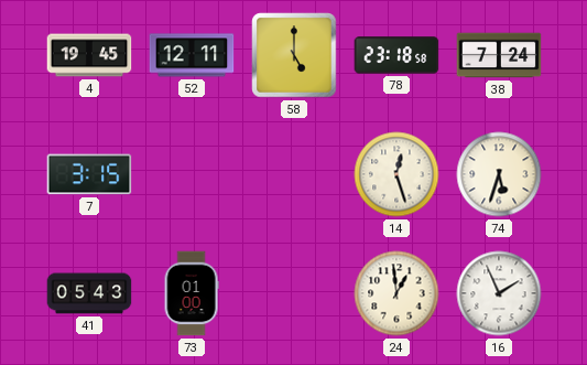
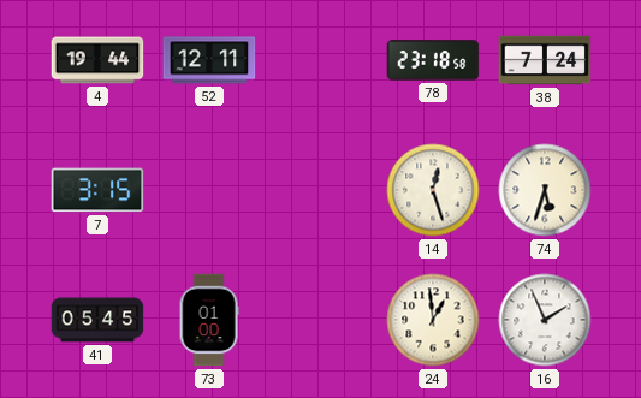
4: 19:45 -> 19:44 (97, 60)
58: 5:00 -> none (294, 55)
41: 05:43 -> 05:45 (97, 320)
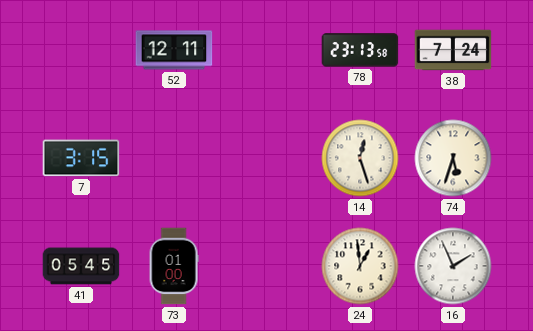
4: 19:44 -> none (97, 60)
78: 23:18 -> 23:13 (360, 50)
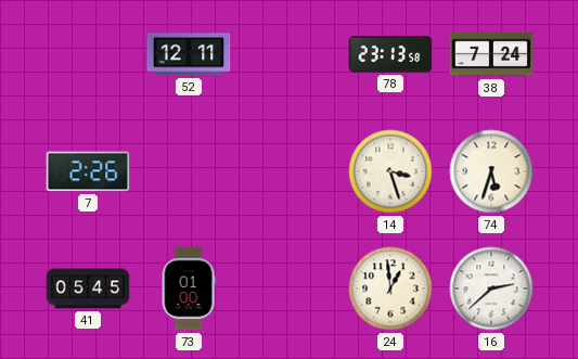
7: 3:15 -> 2:26 (88, 171)
14: 12:27 -> 3:27 (390, 171)
16: 1:56 -> 2:38 (491, 289)
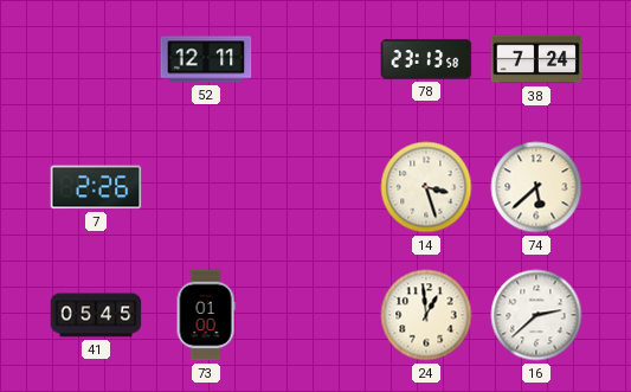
74: 5:33 -> 5:38 (536, 187)
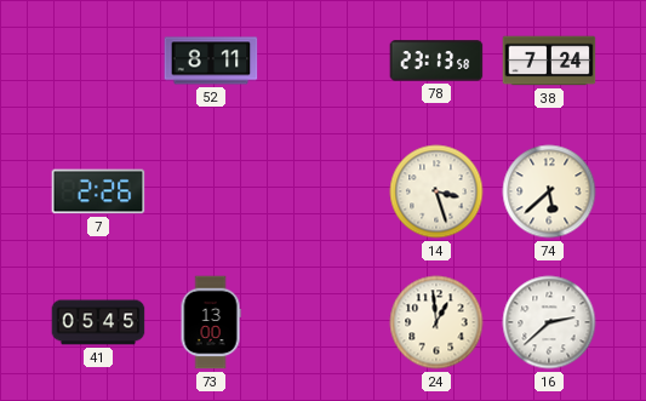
52: 12:11 -> 8:11 (211, 61)
73: 01:00 -> 13:00 (211, 322)
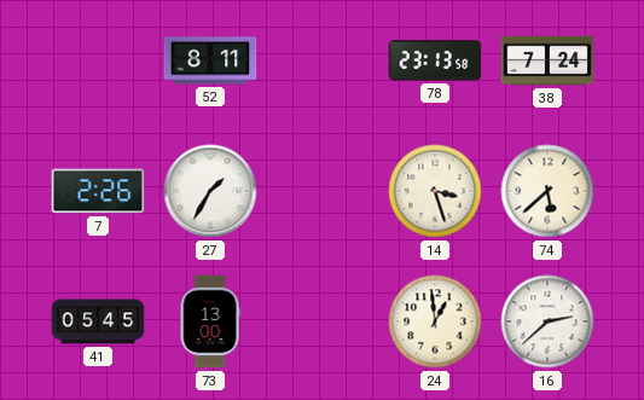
27: none -> 1:35 (210, 191)
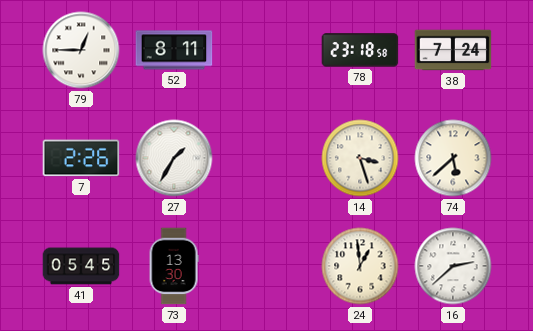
79: none -> 12:45 (81, 50)
78: 23:13 -> 23:18 (360, 50)
73: 13:00 -> 13:30 (174, 266)
